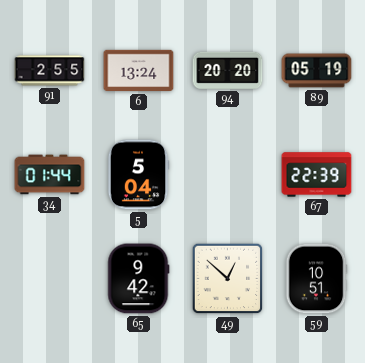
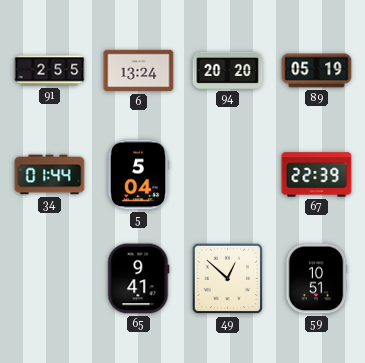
65: 9:42 -> 9:41 (139, 279)
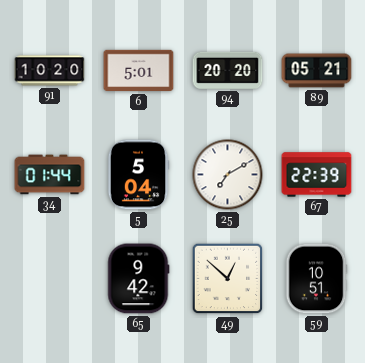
91: 2:55 -> 10:20 (50, 71)
6: 13:24 -> 5:01 (139, 71)
89: 05:19 -> 05:21 (317, 71)
25: none -> 7:10 (228, 175)
65: 9:41 -> 9:42 (139, 279)
